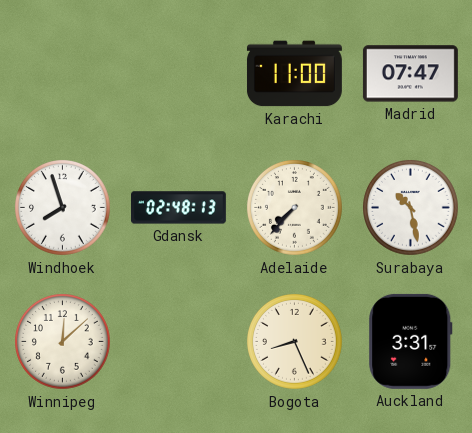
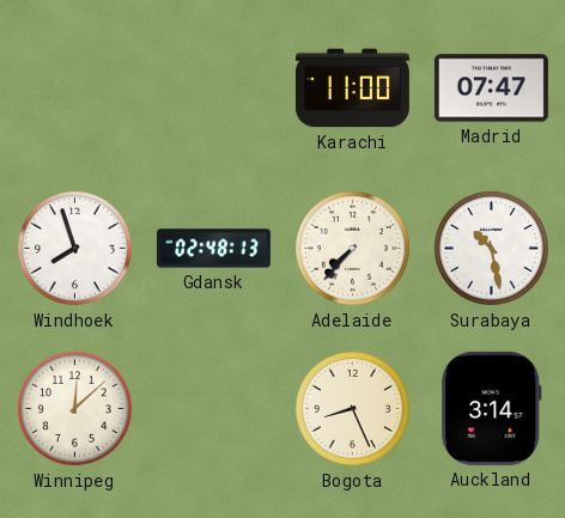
Auckland: 3:31 -> 3:14 (492, 408)
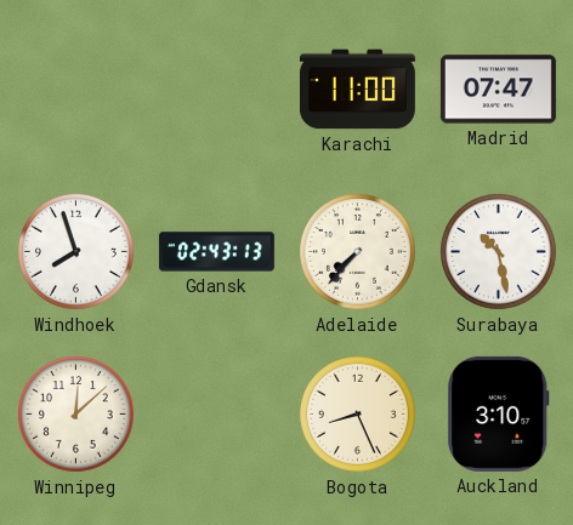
Gdansk: 02:48 -> 02:43 (216, 252)
Auckland: 3:14 -> 3:10 (499, 413)
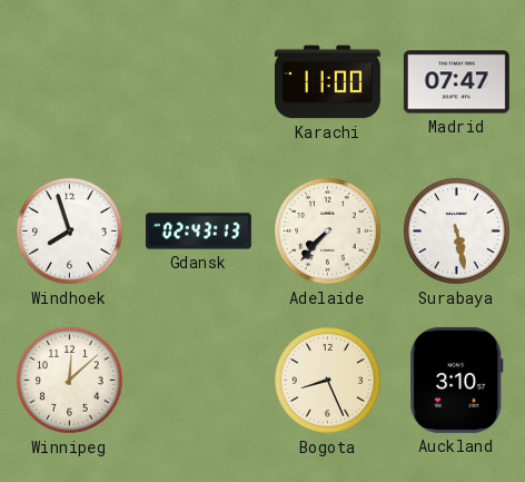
Surabaya: 10:28 -> 5:28 (457, 232)
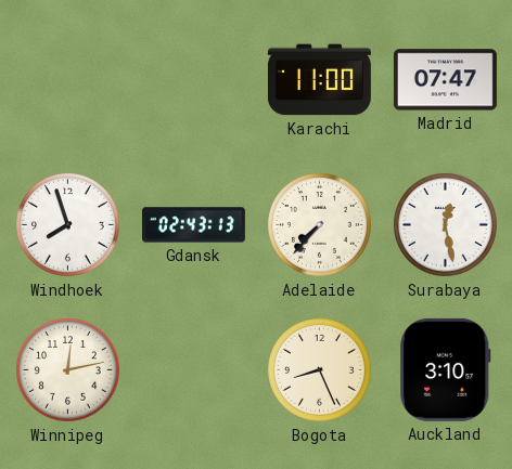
Surabaya: 5:28 -> 12:28 (446, 225)
Winnipeg: 12:08 -> 12:13 (68, 370)
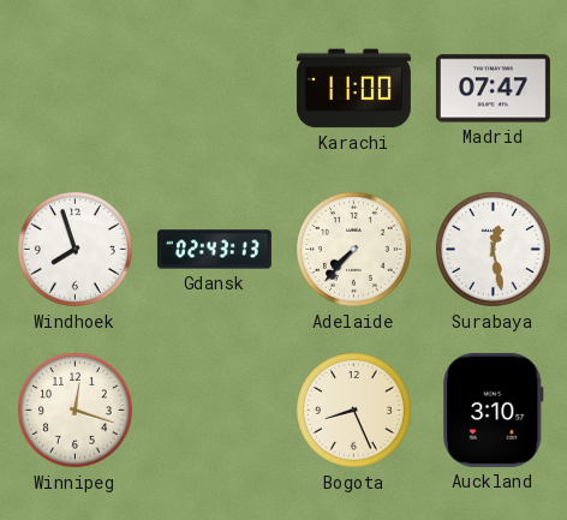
Winnipeg: 12:13 -> 12:18 (76, 411)
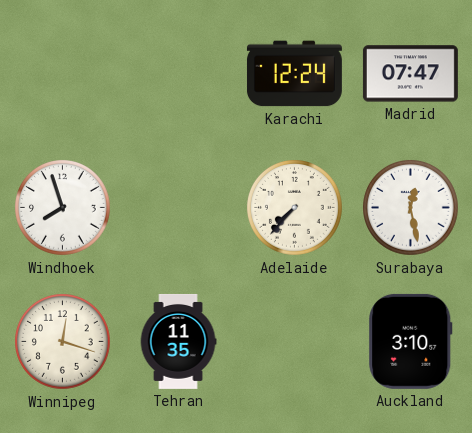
Karachi: 11:00 -> 12:24 (294, 74)
Gdansk: 02:43 -> none (214, 250)
Tehran: none -> 11:35 (178, 341)
Bogota: 8:26 -> none (354, 411)
